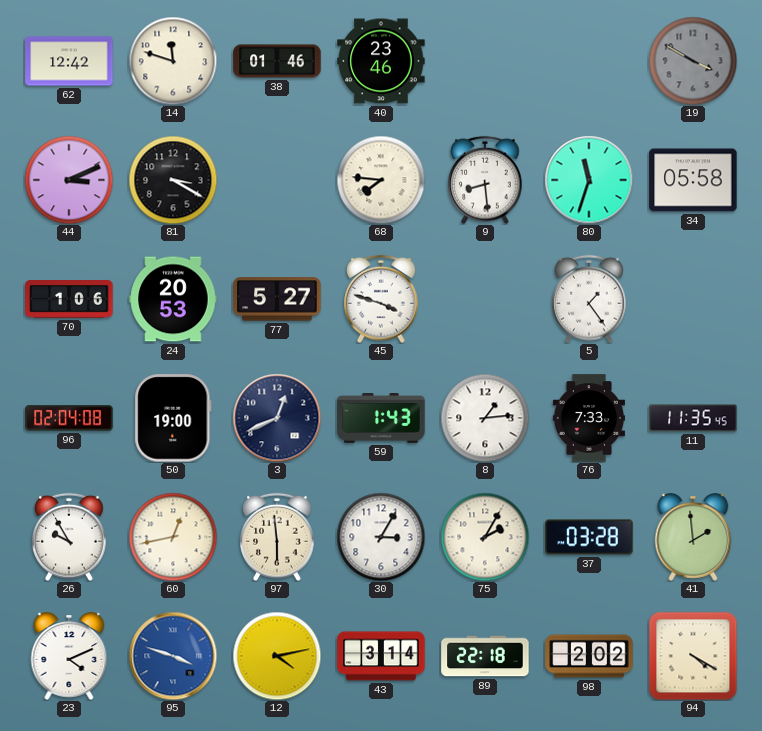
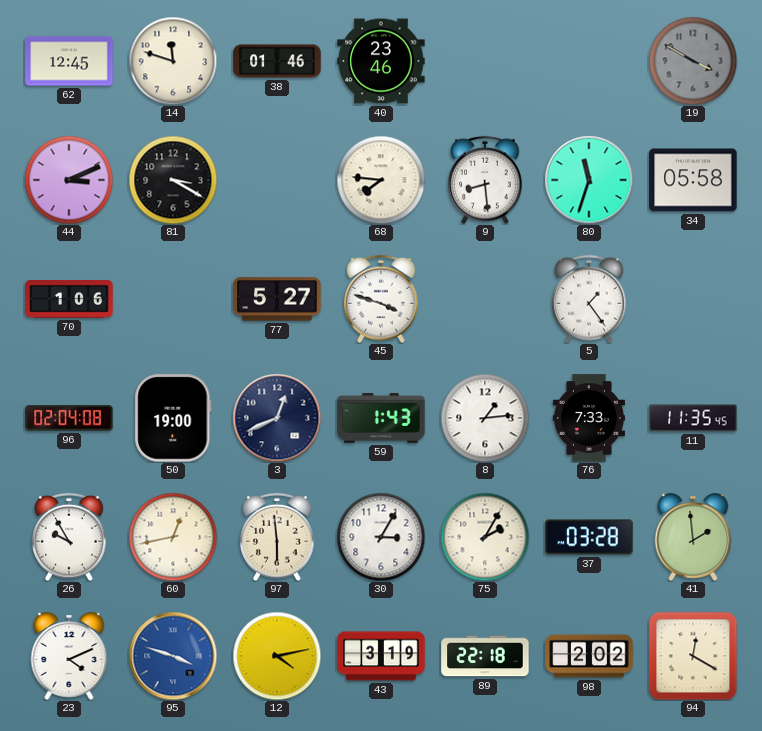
62: 12:42 -> 12:45 (69, 61)
24: 20:53 -> none (173, 299)
43: 3:14 -> 3:19 (381, 656)
94: 4:20 -> 12:20 (693, 656)
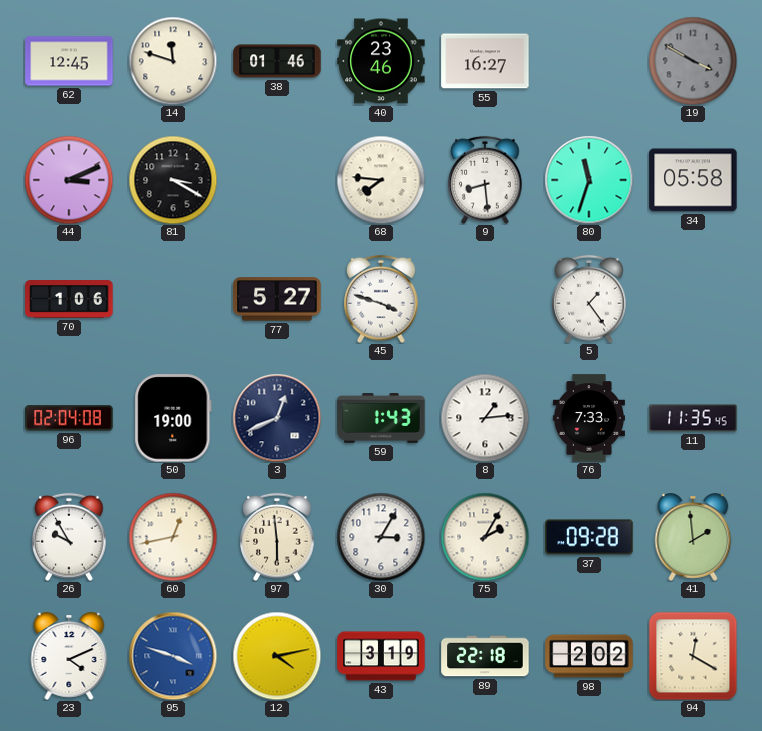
55: none -> 16:27 (485, 61)
37: 03:28 -> 09:28 (589, 537)
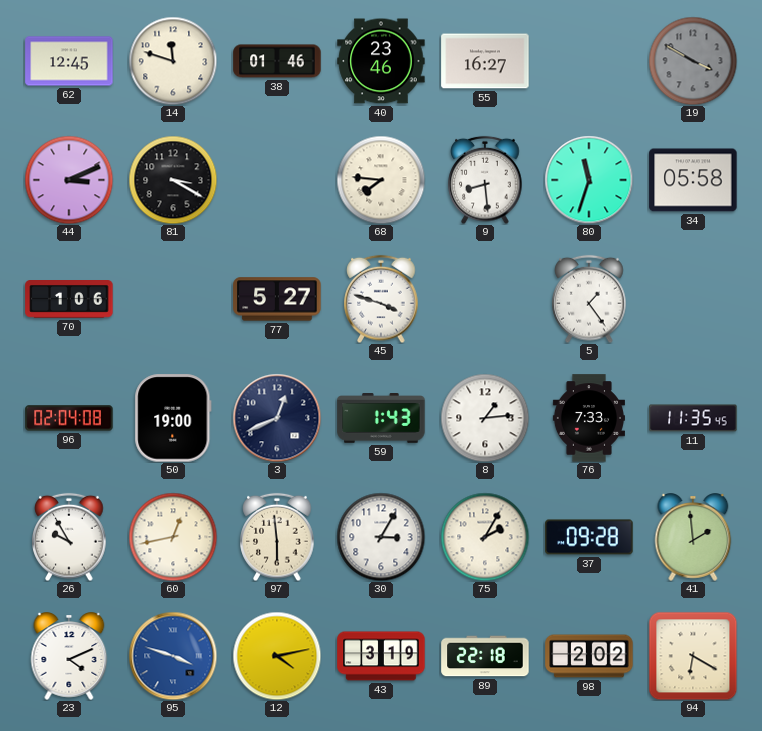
94: 12:20 -> 6:20 (693, 656)
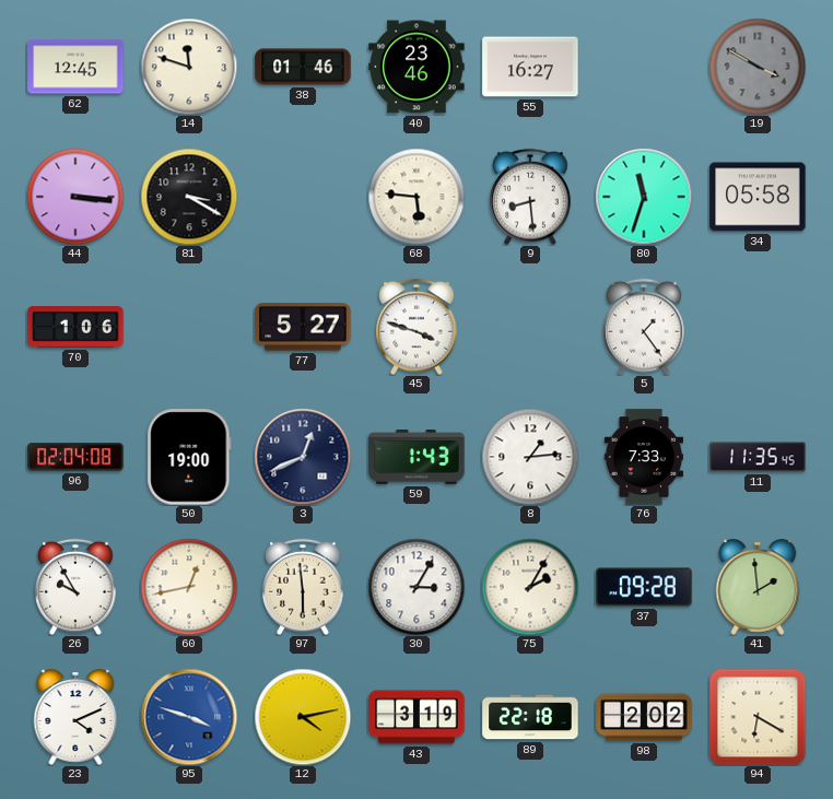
44: 3:11 -> 3:16 (75, 197)
68: 7:46 -> 5:46 (416, 197)
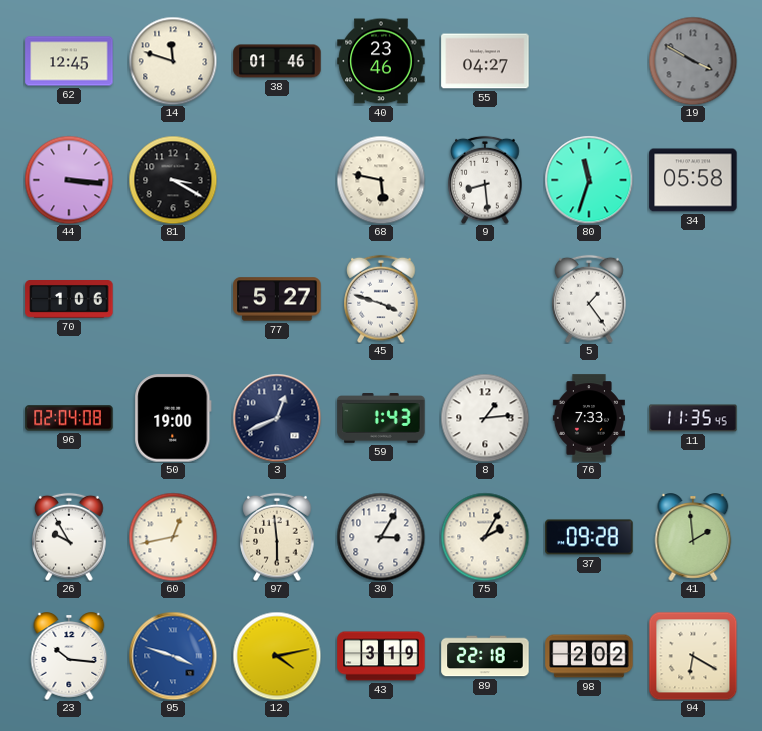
55: 16:27 -> 04:27 (485, 61)
68: 5:46 -> 5:47 (381, 180)
23: 4:11 -> 10:16 (69, 656)
